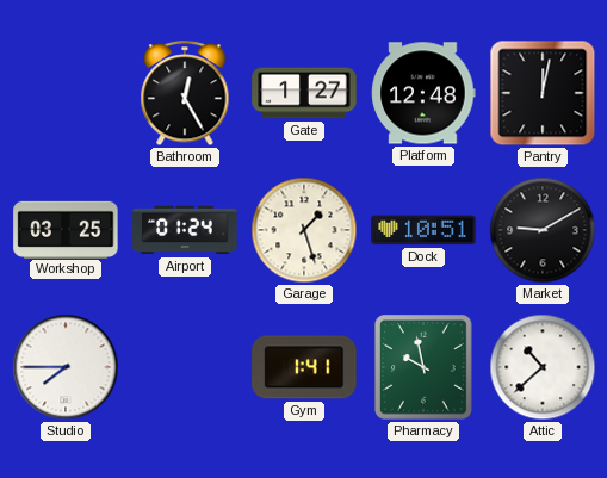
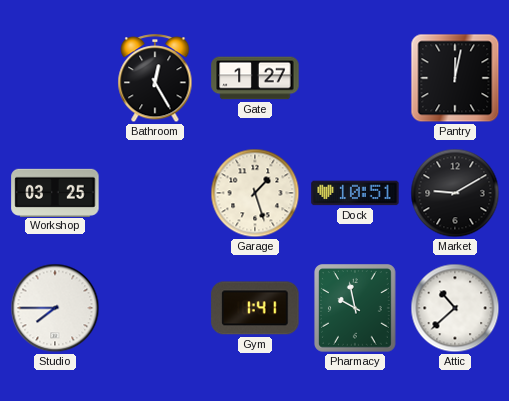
Platform: 12:48 -> none (423, 93)
Airport: 01:24 -> none (185, 230)
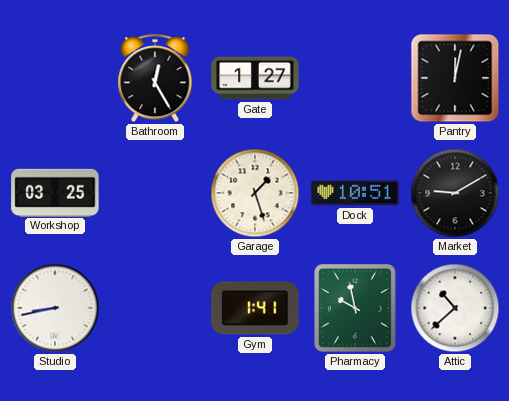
Studio: 7:45 -> 8:43 (55, 308)
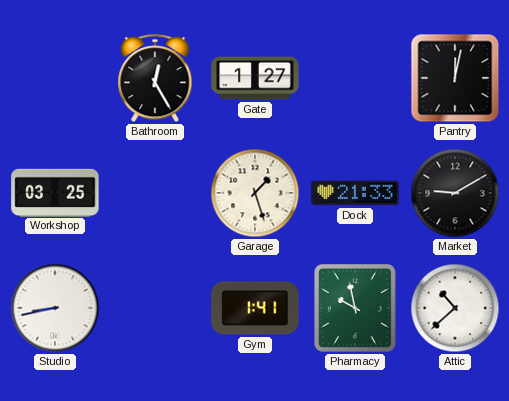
Dock: 10:51 -> 21:33 (355, 193)
